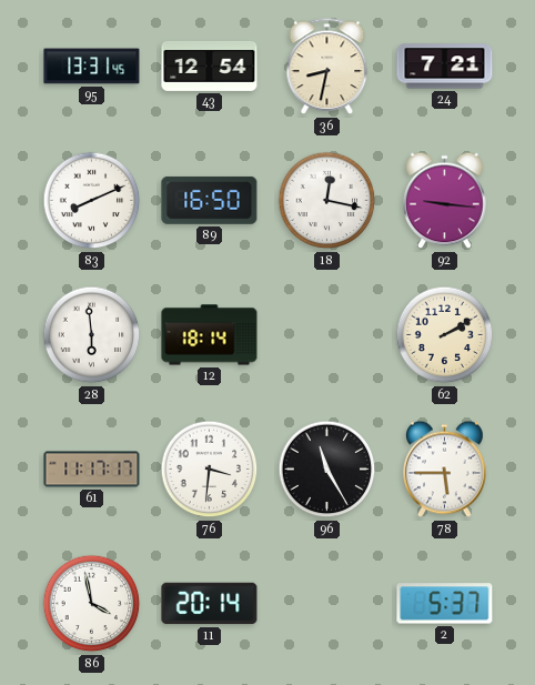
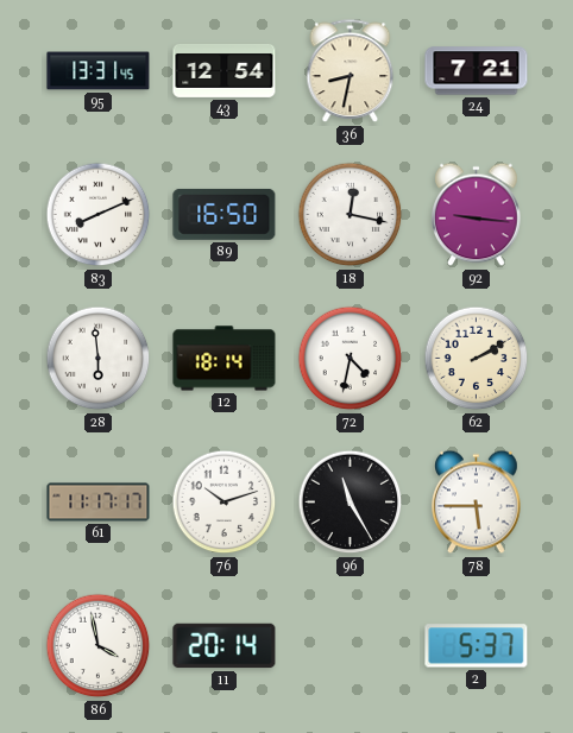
72: none -> 4:32 (351, 359)
76: 3:31 -> 10:12 (225, 503)
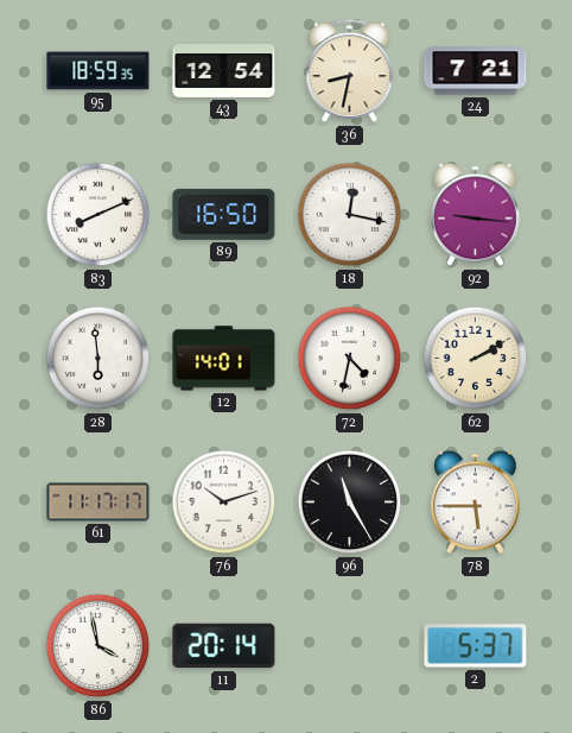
95: 13:31 -> 18:59 (98, 71)
12: 18:14 -> 14:01 (224, 359)
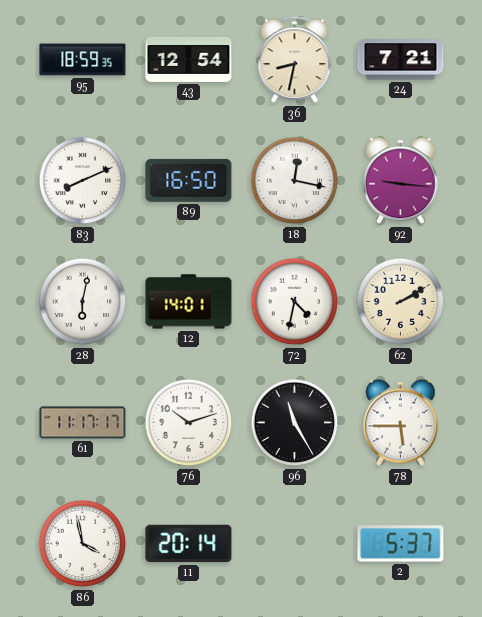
28: 5:59 -> 6:02 (83, 302)
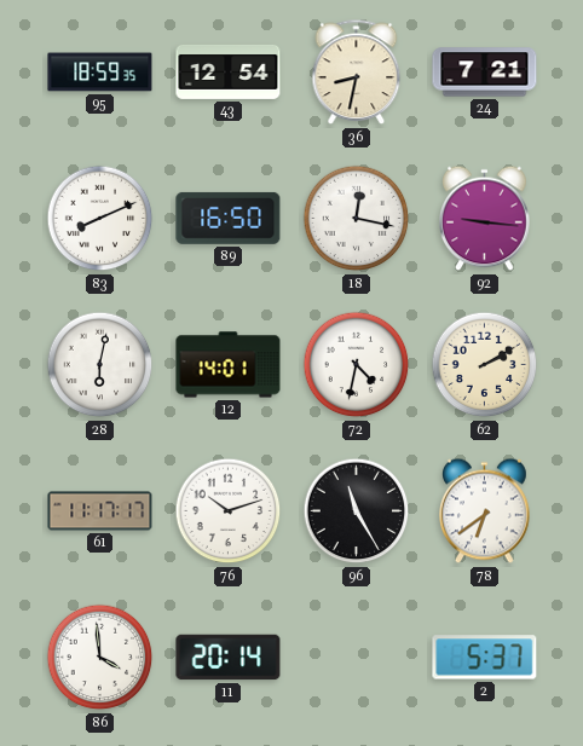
78: 5:45 -> 6:39 (485, 511)
86: 3:58 -> 3:59 (100, 658)
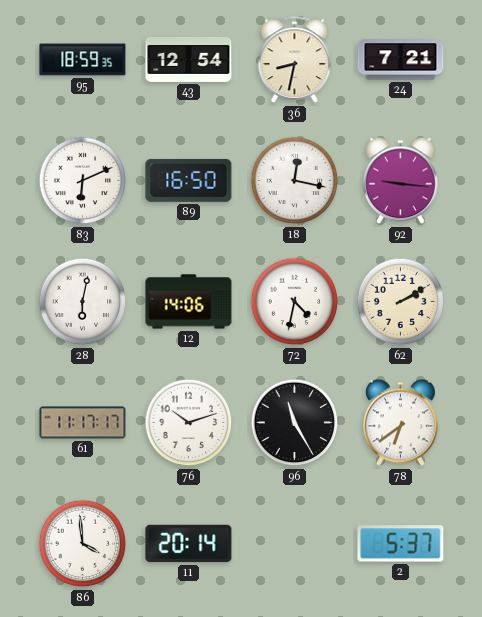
83: 8:11 -> 6:11 (83, 181)
12: 14:01 -> 14:06 (189, 302)
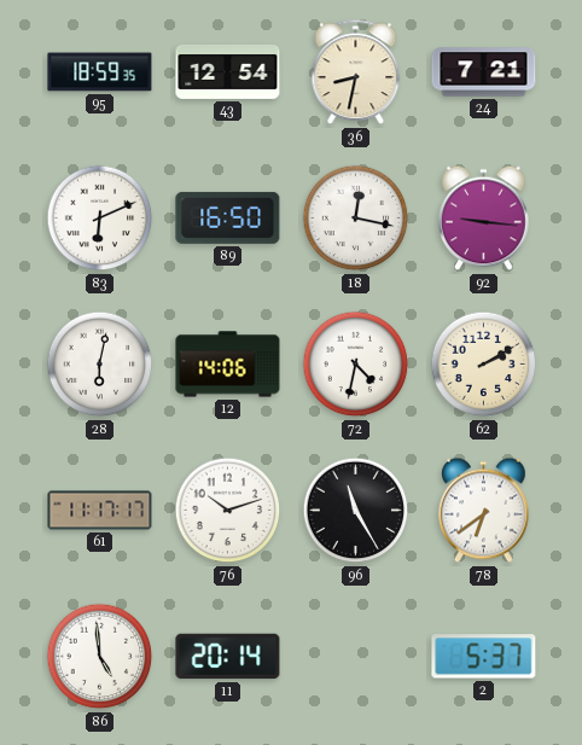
86: 3:59 -> 4:59 (100, 657)
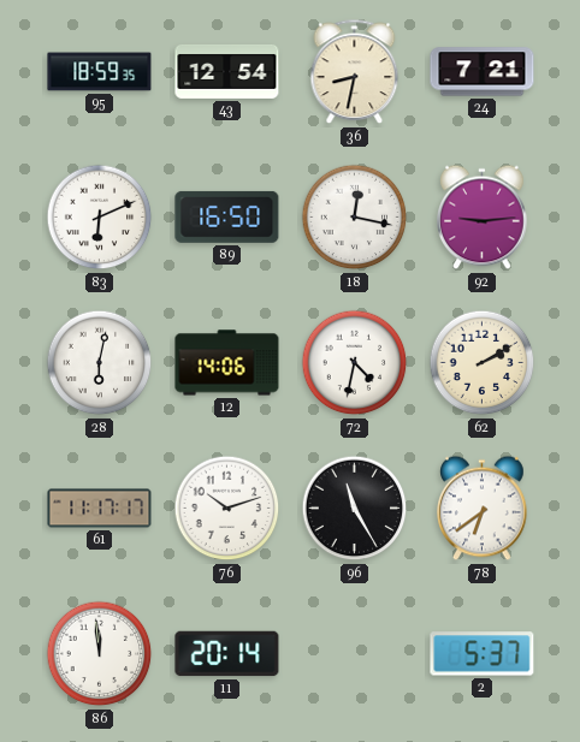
92: 9:16 -> 9:14 (483, 218)
86: 4:59 -> 11:59 (100, 654)
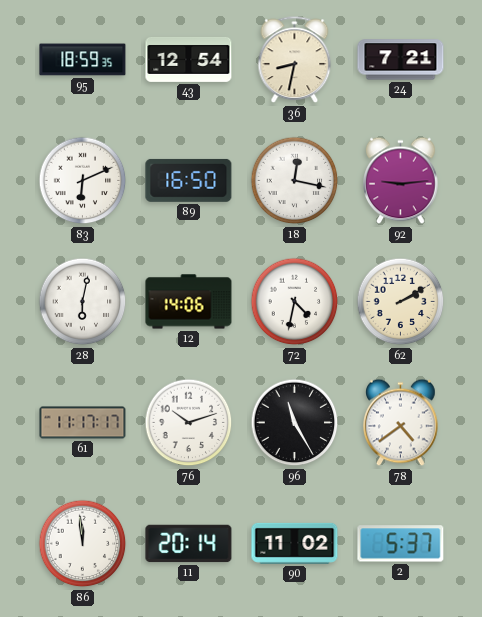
78: 6:39 -> 4:39 (401, 423)
90: none -> 11:02 (295, 543)
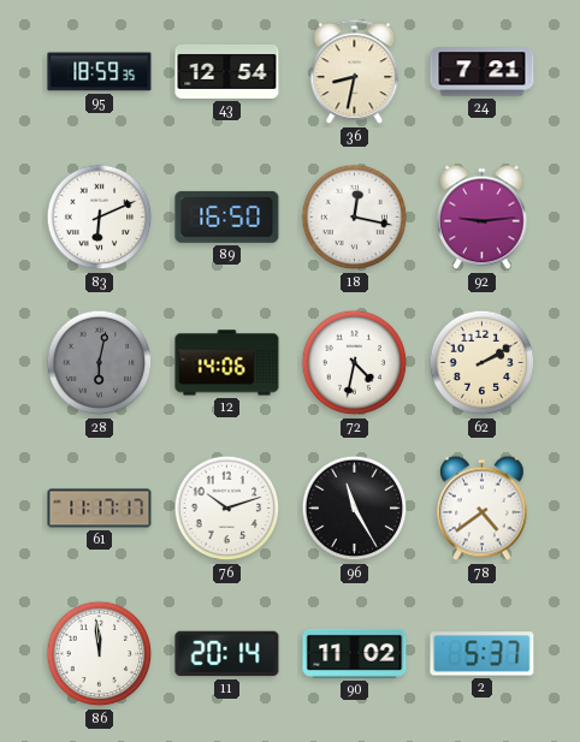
28 dial: white -> grey (100, 363)
